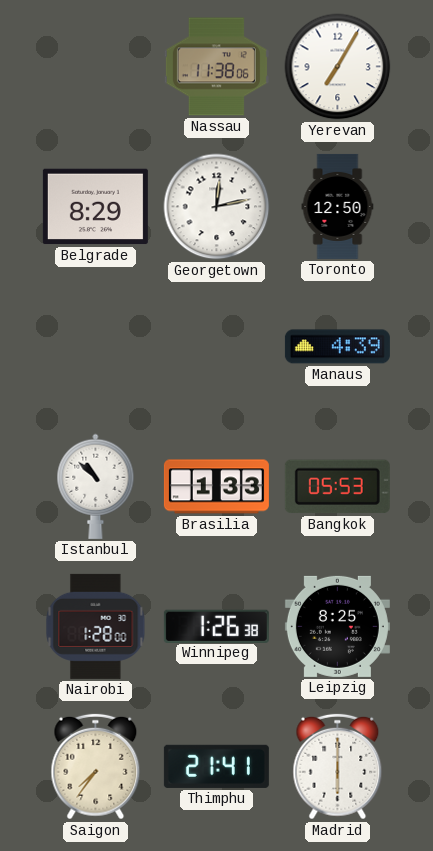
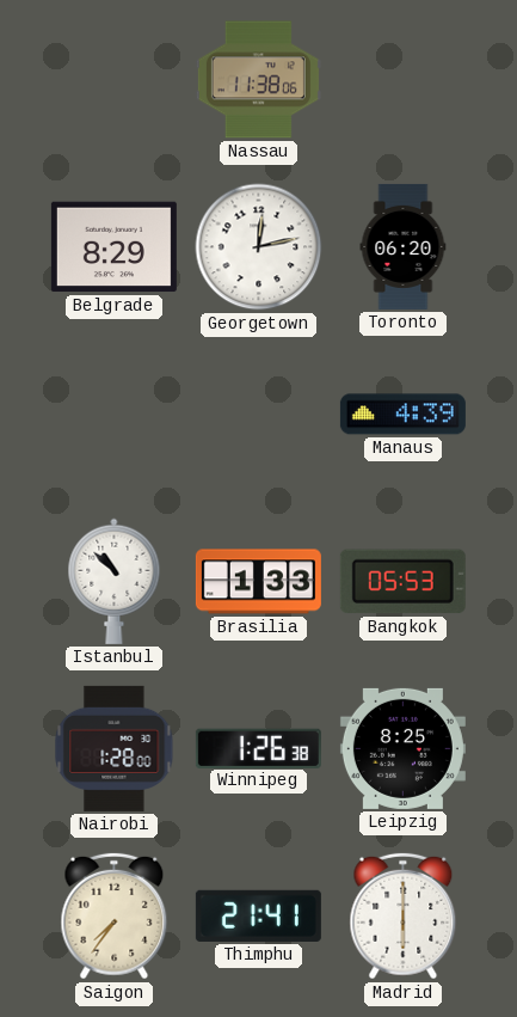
Yerevan: 7:05 -> none (338, 67)
Toronto: 12:50 -> 06:20 (404, 246)
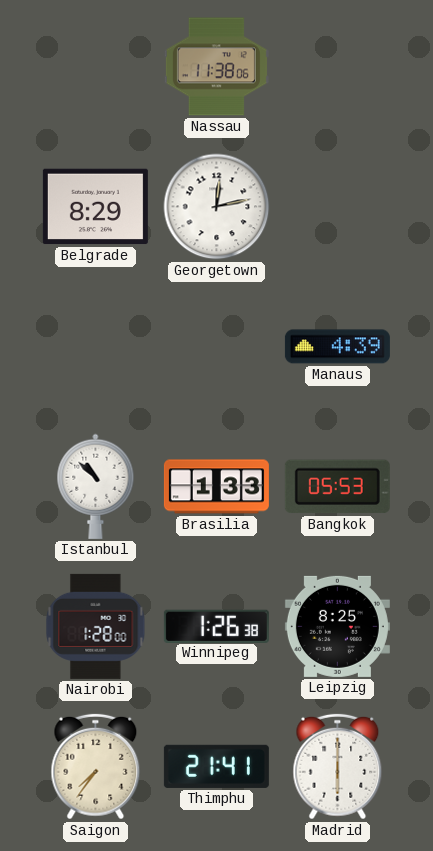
Toronto: 06:20 -> none (404, 246)
